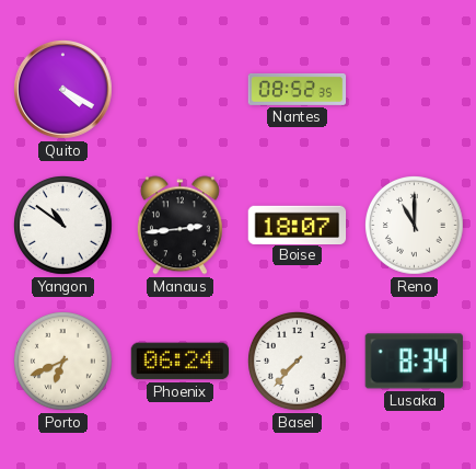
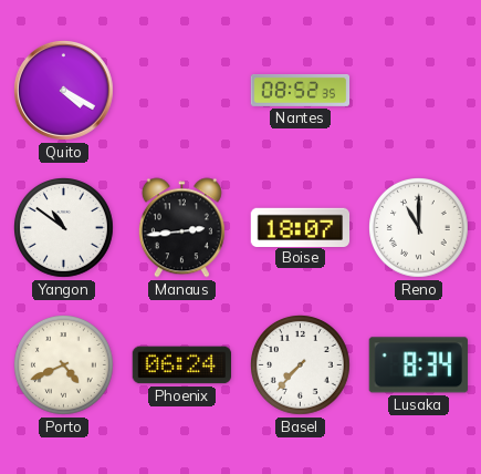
Porto: 6:41 -> 4:41 (64, 365)
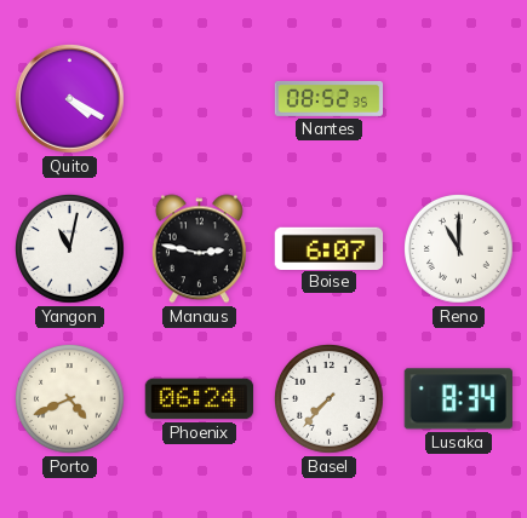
Yangon: 10:51 -> 11:02 (70, 249)
Manaus: 2:44 -> 2:47 (199, 249)
Boise: 18:07 -> 6:07 (330, 248)
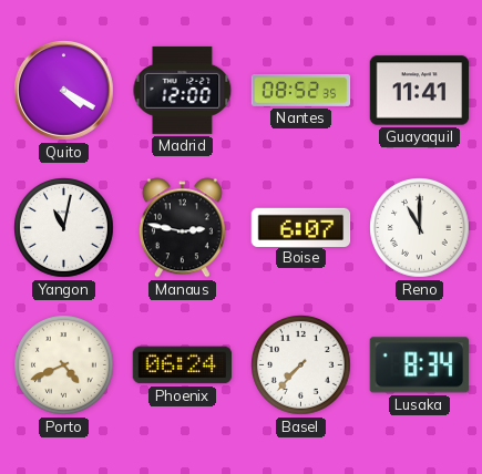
Madrid: none -> 12:00 (183, 90)
Guayaquil: none -> 11:41 (420, 91)
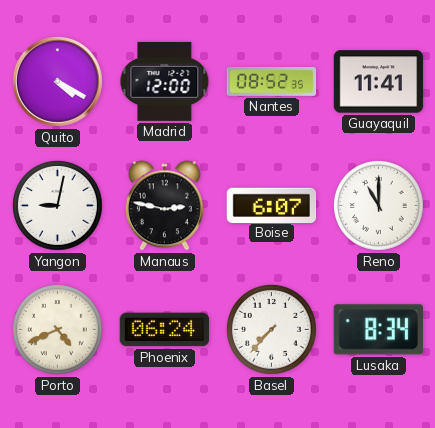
Yangon: 11:02 -> 9:02 (58, 206)
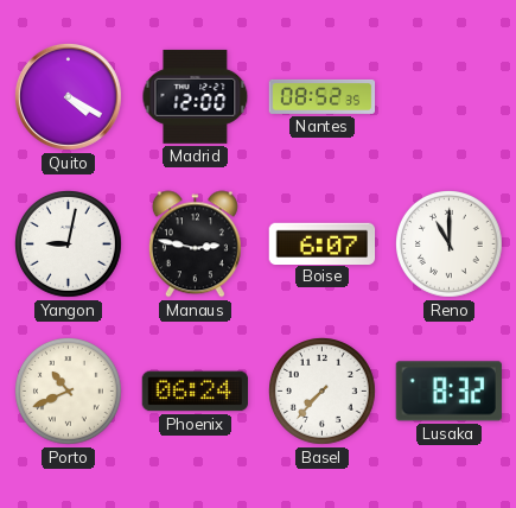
Guayaquil: 11:41 -> none (379, 82)
Porto: 4:41 -> 10:41 (69, 392)
Lusaka: 8:34 -> 8:32 (448, 392)
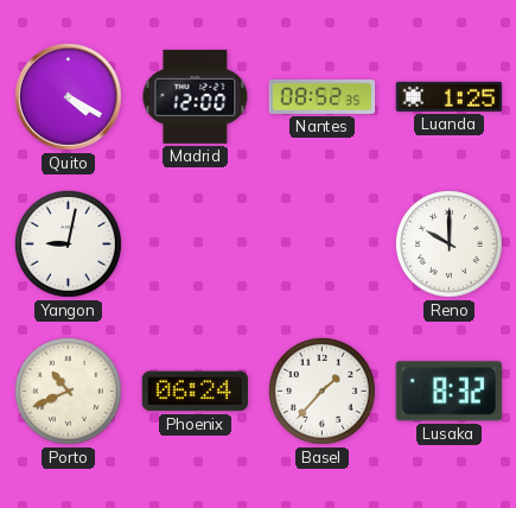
Luanda: none -> 1:25 (450, 96)
Manaus: 2:47 -> none (195, 245)
Boise: 6:07 -> none (323, 243)
Reno: 11:00 -> 10:00 (450, 245)
Basel: 7:37 -> 1:37 (323, 392)
